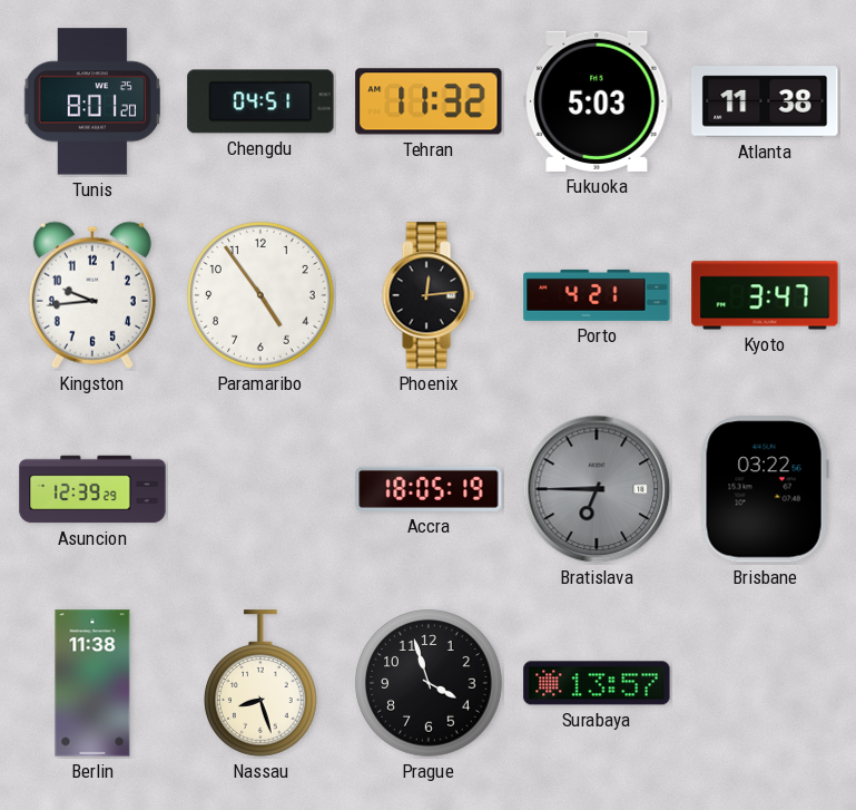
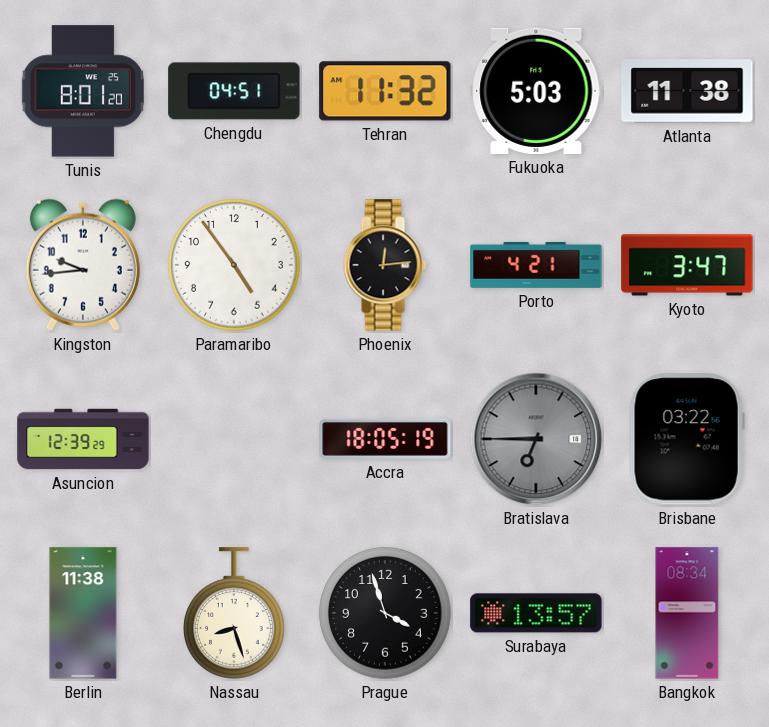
Bangkok: none -> 08:34 (687, 613)
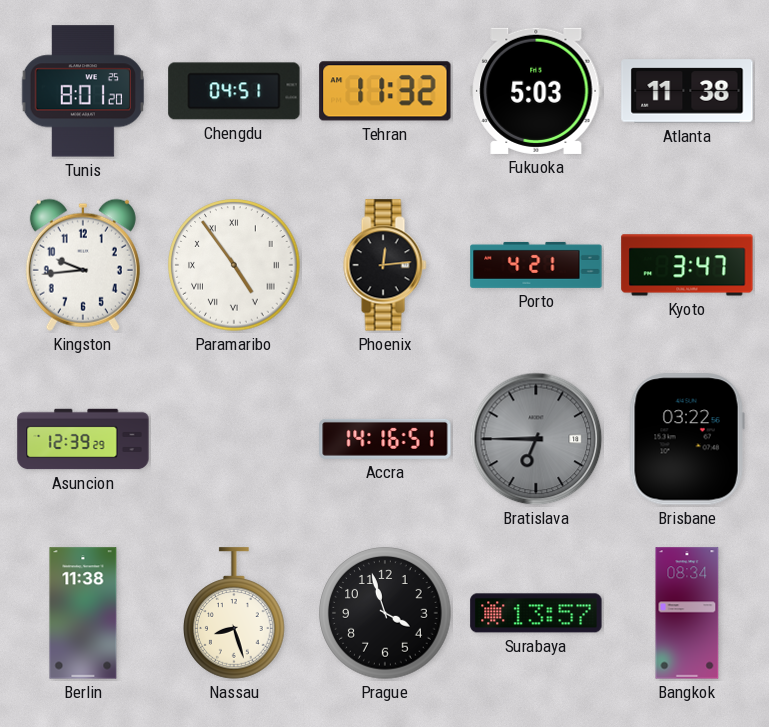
Paramaribo numerals: Arabic -> Roman (234, 265)
Accra: 18:05 -> 14:16 (385, 439)
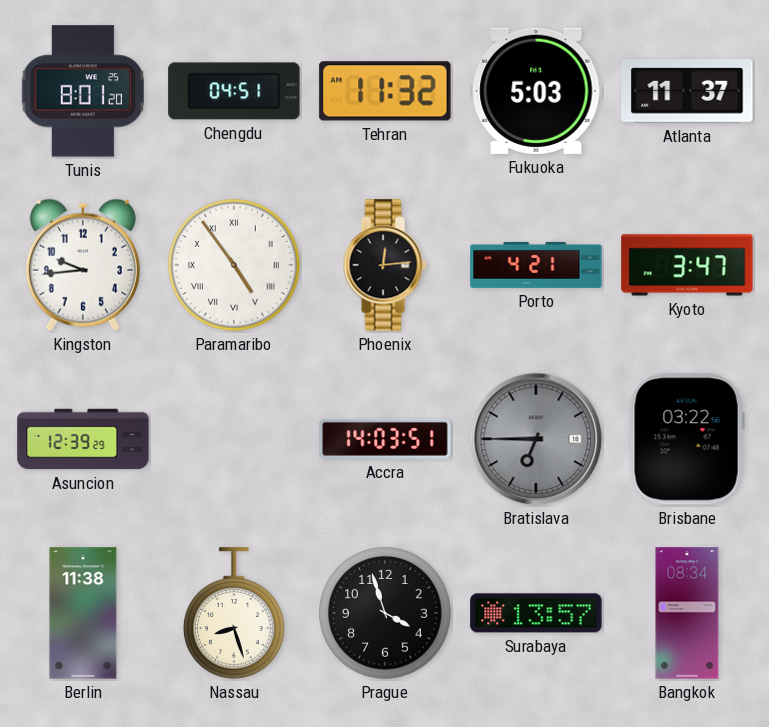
Atlanta: 11:38 -> 11:37 (687, 91)
Accra: 14:16 -> 14:03 (385, 439)
